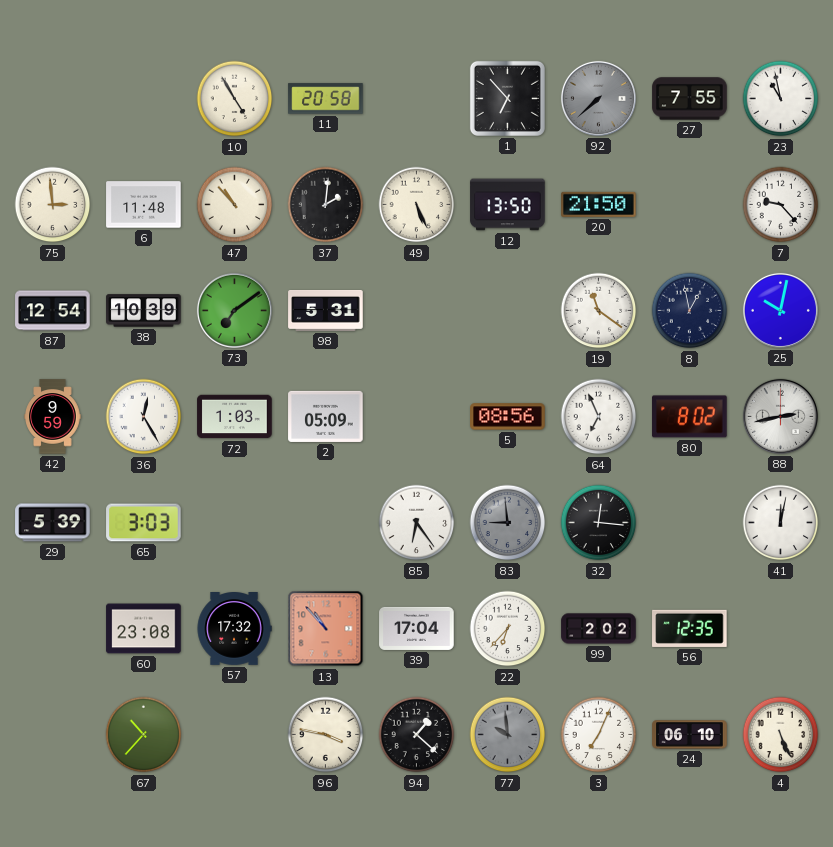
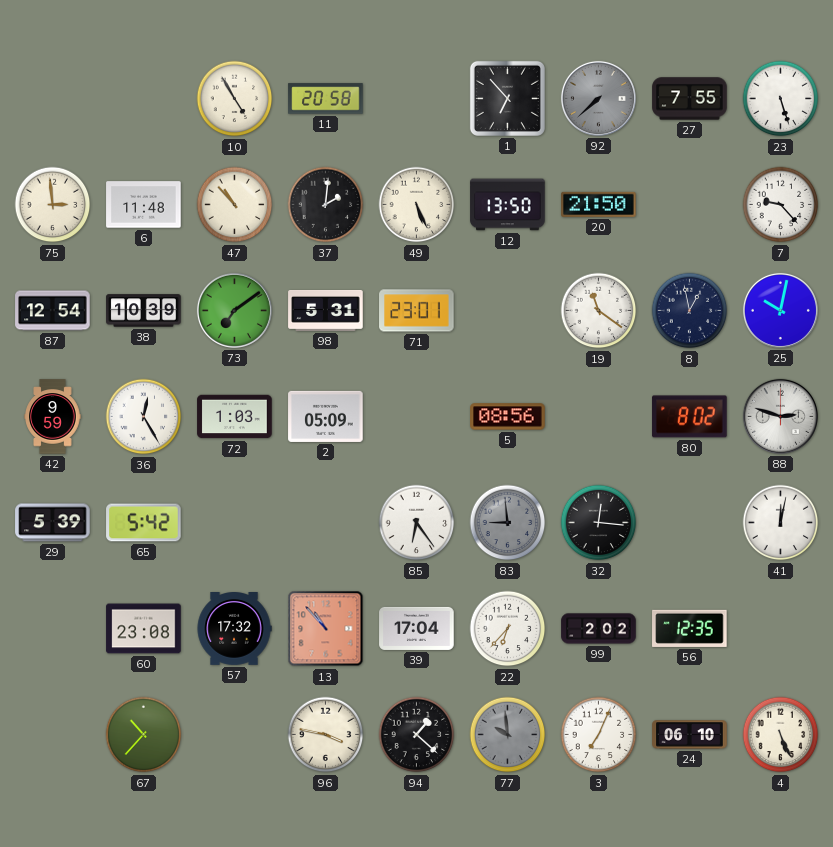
23: 10:58 -> 5:27 (781, 99)
71: none -> 23:01 (417, 311)
64: 6:56 -> none (599, 417)
88: 2:43 -> 2:48 (780, 416)
65: 3:03 -> 5:42 (144, 523)
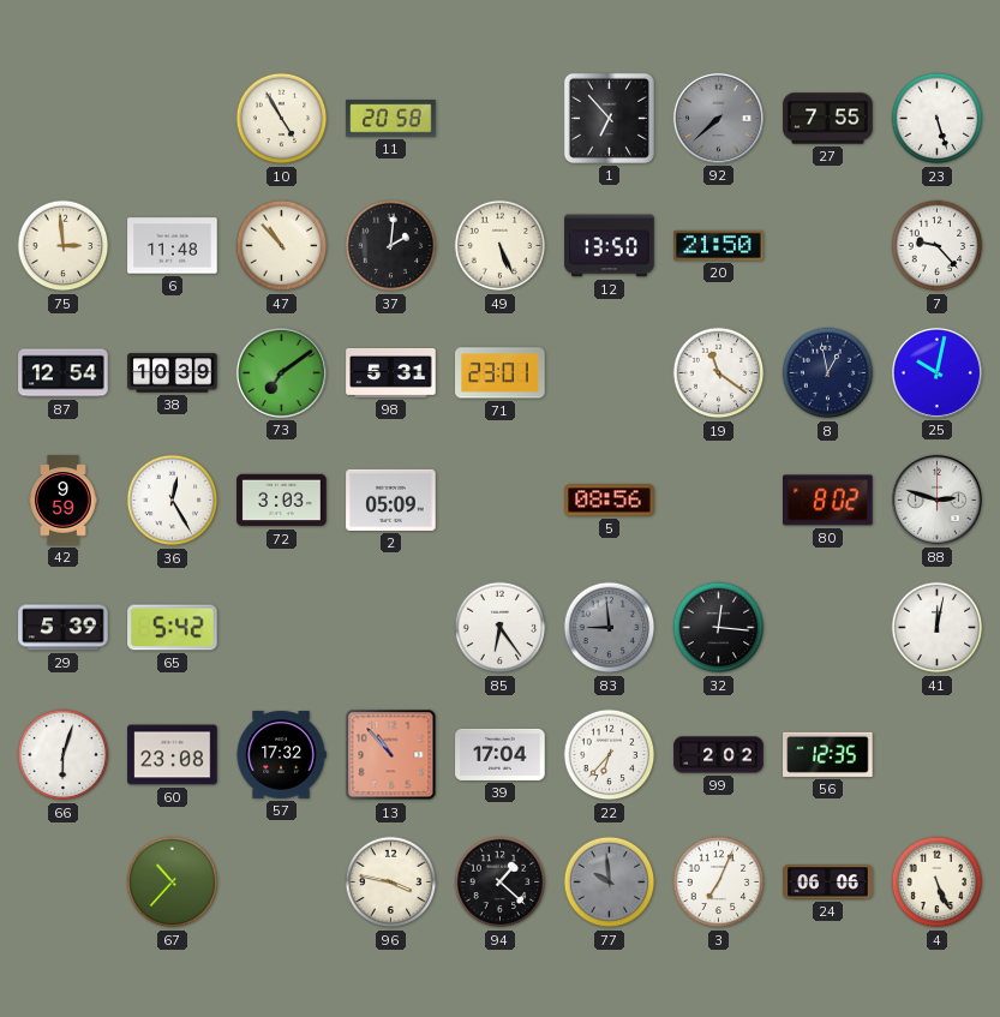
72: 1:03 -> 3:03 (282, 501)
66: none -> 6:03 (64, 755)
24: 06:10 -> 06:06 (828, 883)
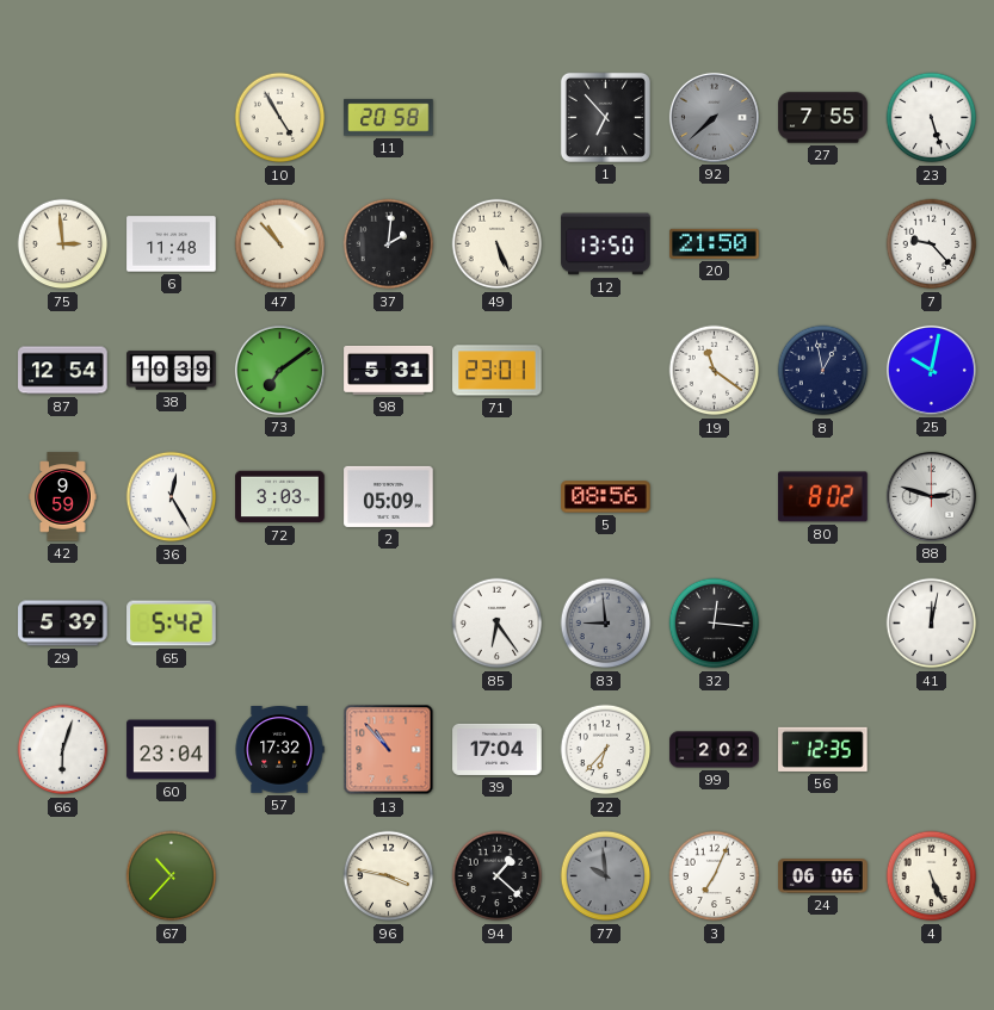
60: 23:08 -> 23:04 (172, 750)
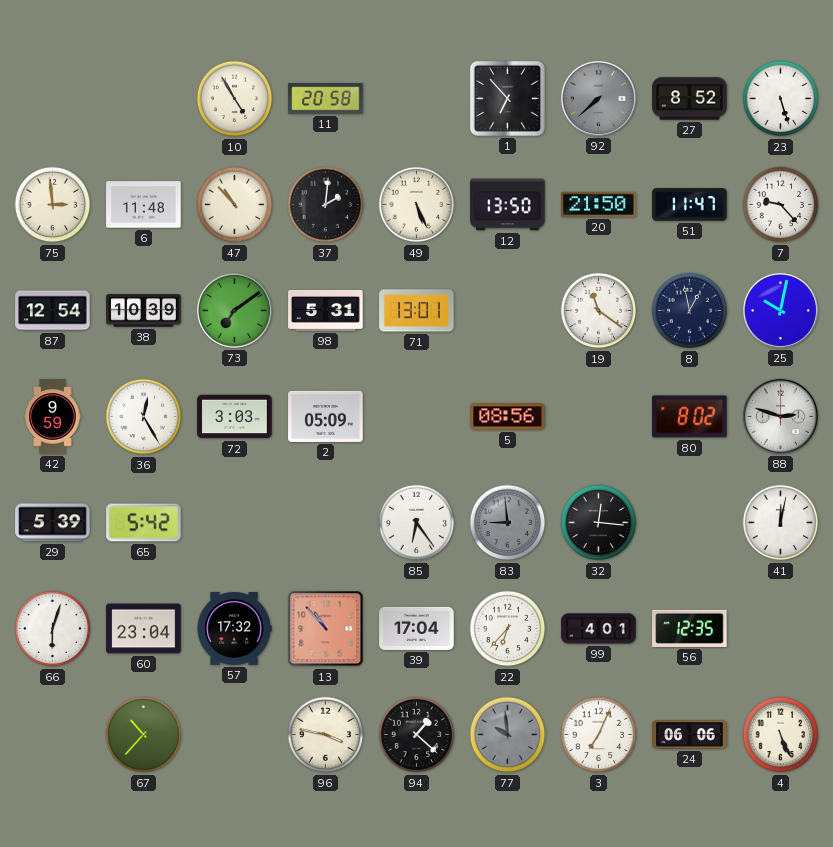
27: 7:55 -> 8:52 (690, 99)
51: none -> 11:47 (690, 205)
71: 23:01 -> 13:01 (417, 311)
99: 2:02 -> 4:01 (599, 629)
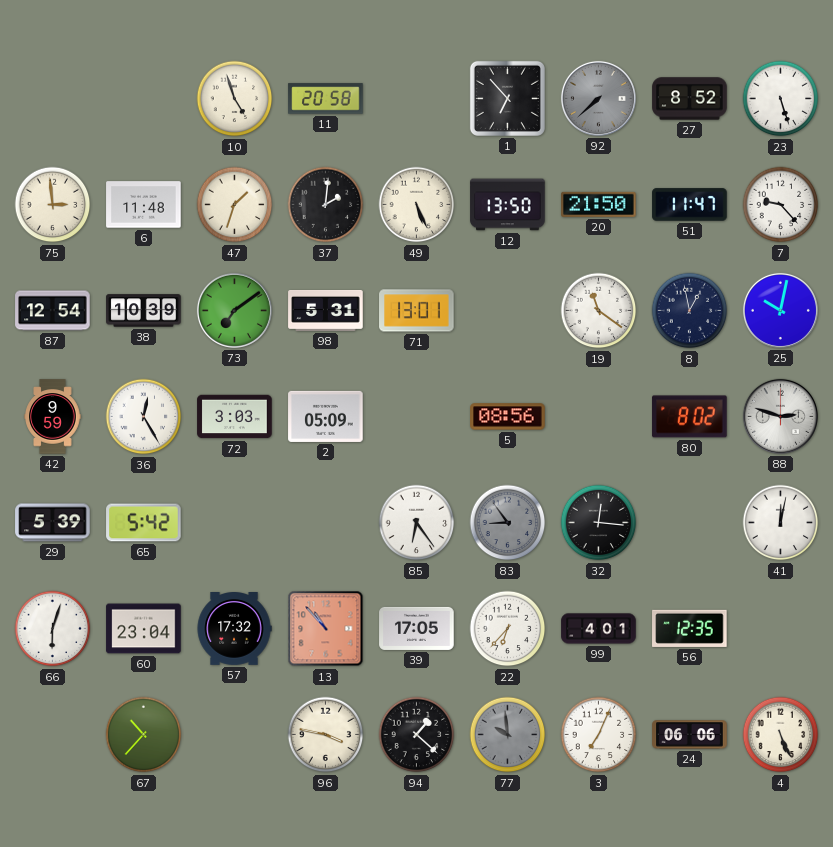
10: 4:55 -> 4:57 (235, 99)
47: 10:53 -> 1:33 (235, 205)
83: 8:59 -> 8:54 (508, 523)
39: 17:04 -> 17:05 (417, 628)
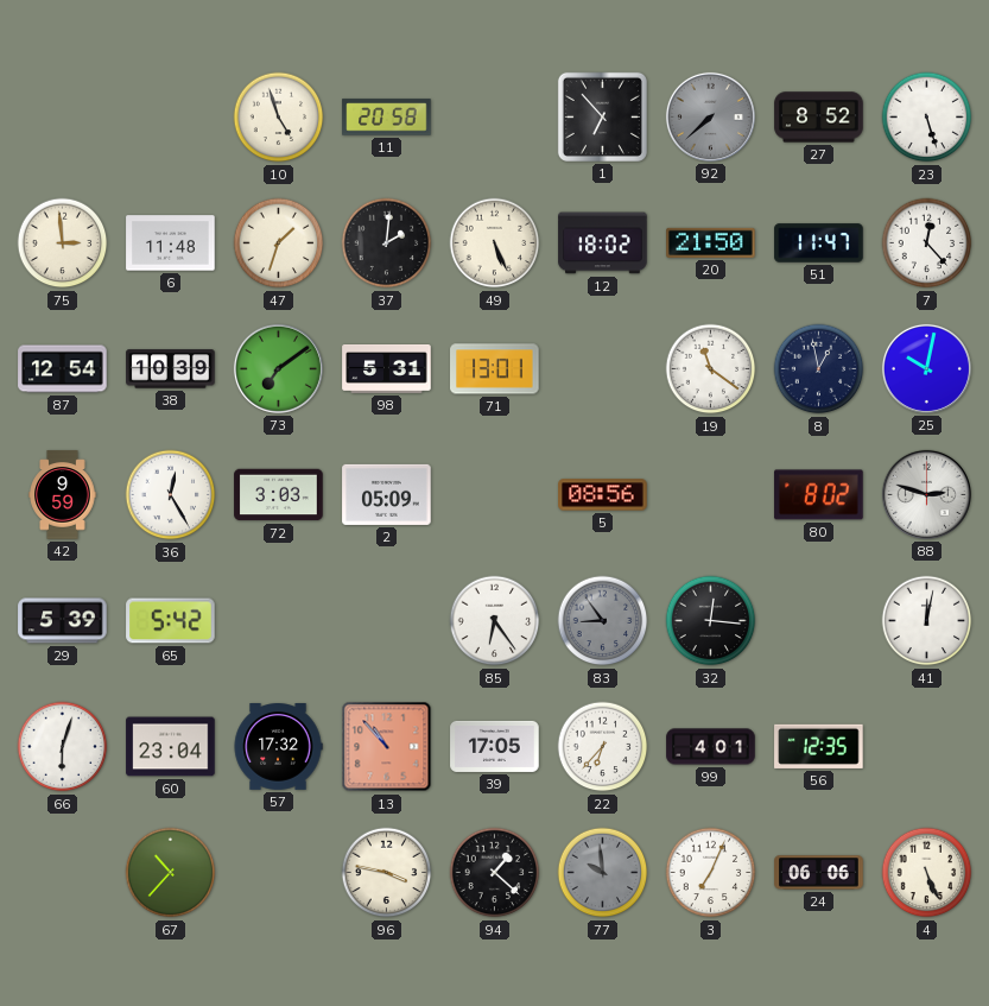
12: 13:50 -> 18:02 (603, 243)
7: 9:23 -> 12:23 (927, 243)
